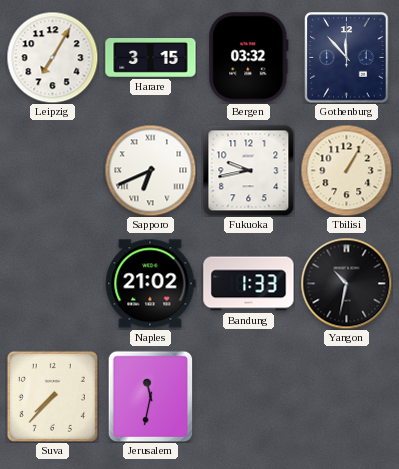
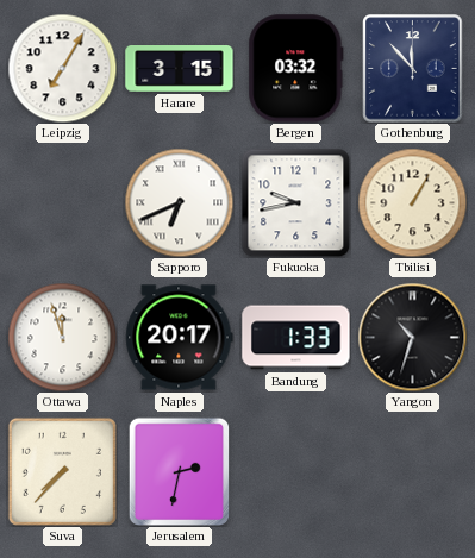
Ottawa: none -> 11:57 (62, 337)
Naples: 21:02 -> 20:17 (180, 338)
Yangon: 10:32 -> 10:33 (412, 337)
Jerusalem: 11:32 -> 2:32 (180, 471)
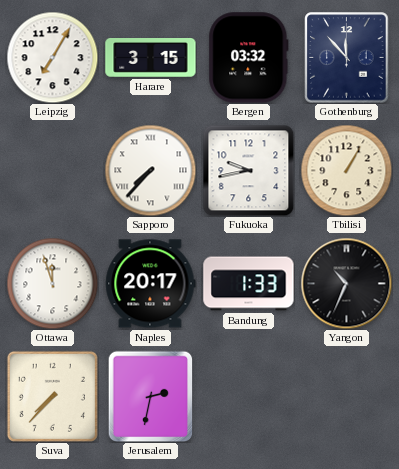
Sapporo: 6:41 -> 7:37 (150, 170)
Yangon: 10:33 -> 10:34 (346, 283)
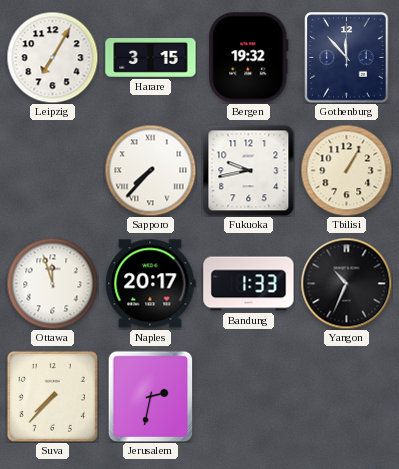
Bergen: 03:32 -> 19:32 (249, 58)
